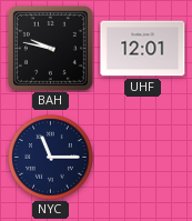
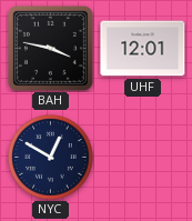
BAH: 9:47 -> 3:47 (50, 48)
NYC: 11:15 -> 12:50 (51, 158)
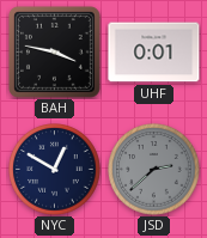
UHF: 12:01 -> 0:01 (154, 53)
JSD: none -> 2:38 (154, 170)
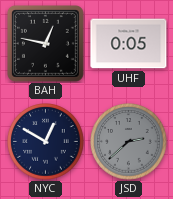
BAH: 3:47 -> 12:47 (45, 43)
UHF: 0:01 -> 0:05 (129, 44)
